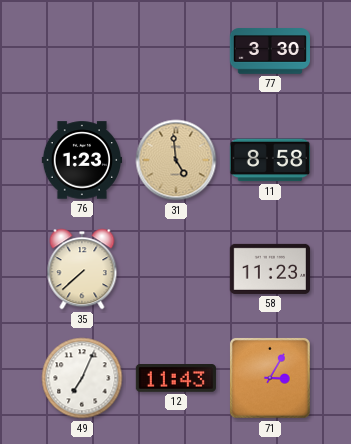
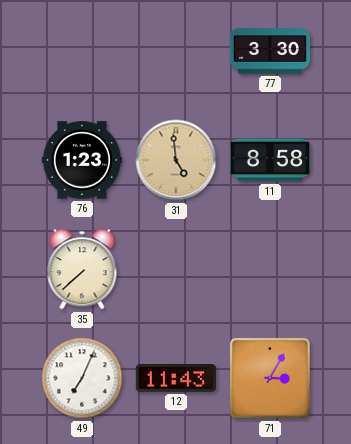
58: 11:23 -> none (269, 269)
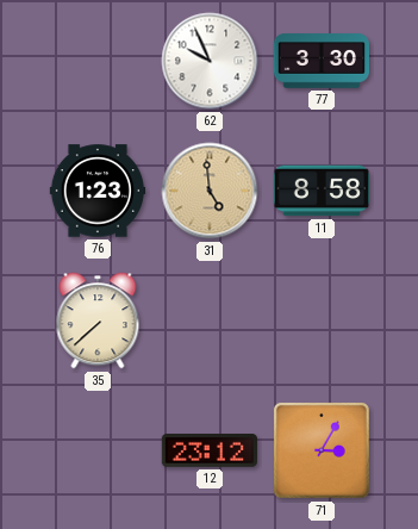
62: none -> 9:56 (210, 61)
49: 7:04 -> none (82, 378)
12: 11:43 -> 23:12 (210, 452)
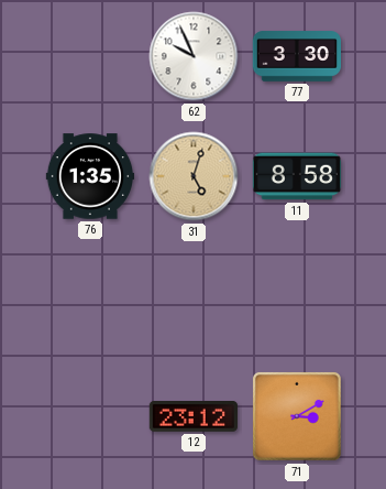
76: 1:23 -> 1:35 (89, 176)
31: 4:59 -> 5:03 (194, 176)
35: 7:38 -> none (98, 320)
71: 3:05 -> 3:10 (297, 416)
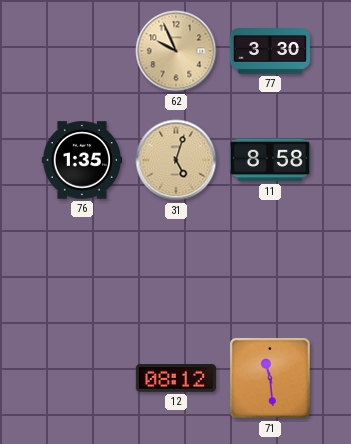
62 dial: white -> champagne (176, 51)
12: 23:12 -> 08:12 (176, 379)
71: 3:10 -> 11:29 (270, 378)
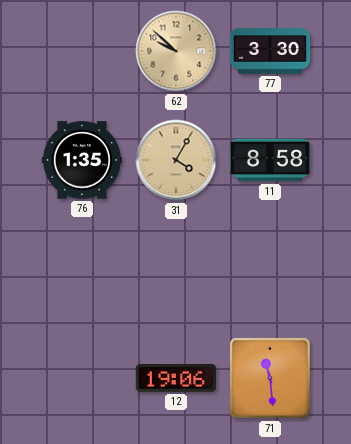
62: 9:56 -> 9:52 (176, 51)
31: 5:03 -> 4:05 (176, 160)
12: 08:12 -> 19:06 (176, 379)
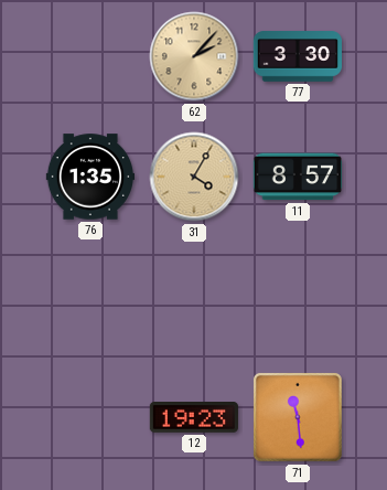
62: 9:52 -> 2:07 (194, 56)
11: 8:58 -> 8:57 (297, 177)
12: 19:06 -> 19:23 (194, 418)
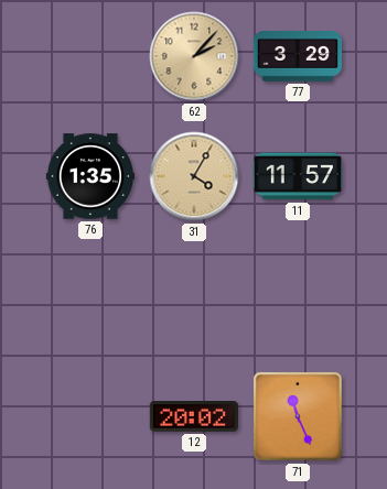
77: 3:30 -> 3:29 (297, 56)
11: 8:57 -> 11:57 (297, 176)
12: 19:23 -> 20:02 (194, 417)
71: 11:29 -> 11:26 (298, 416)
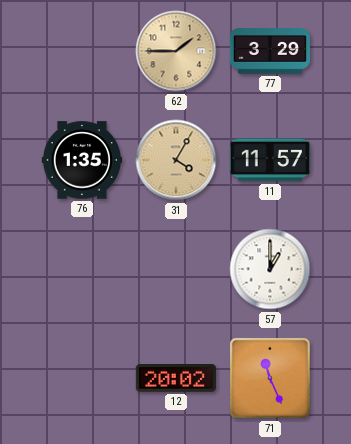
62: 2:07 -> 1:45 (176, 51)
57: none -> 1:00 (270, 269)
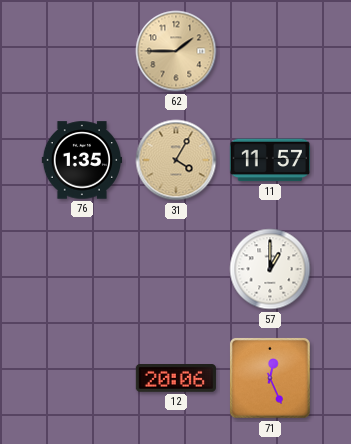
77: 3:29 -> none (269, 51)
12: 20:02 -> 20:06 (176, 379)
71: 11:26 -> 12:26 (270, 378)
